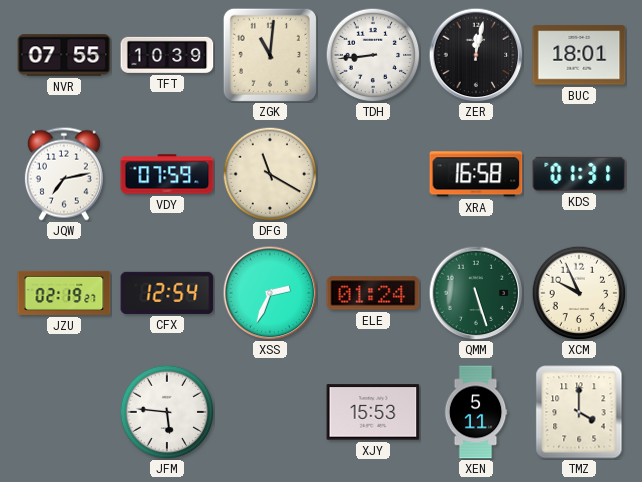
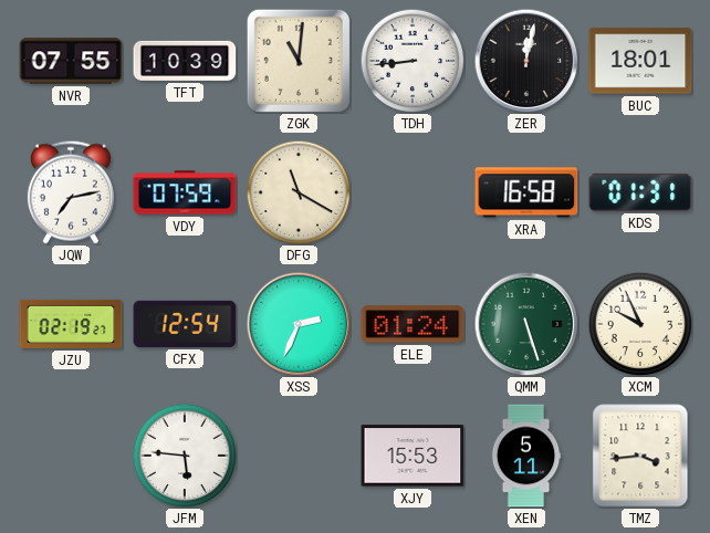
TMZ: 4:00 -> 3:44 (640, 456)
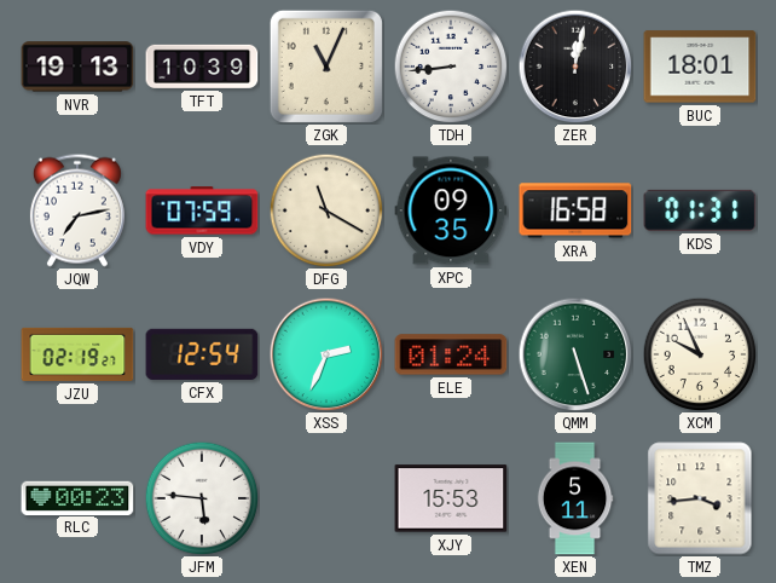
NVR: 07:55 -> 19:13 (77, 67)
ZGK: 11:01 -> 11:04 (326, 67)
XPC: none -> 09:35 (451, 210)
RLC: none -> 00:23 (77, 497)
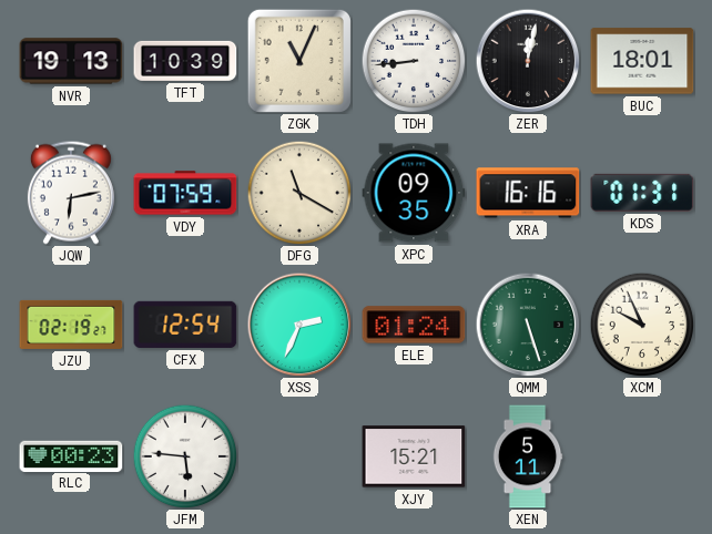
JQW: 7:13 -> 6:13 (71, 193)
XRA: 16:58 -> 16:16 (528, 193)
XJY: 15:53 -> 15:21 (414, 456)
TMZ: 3:44 -> none (700, 498)
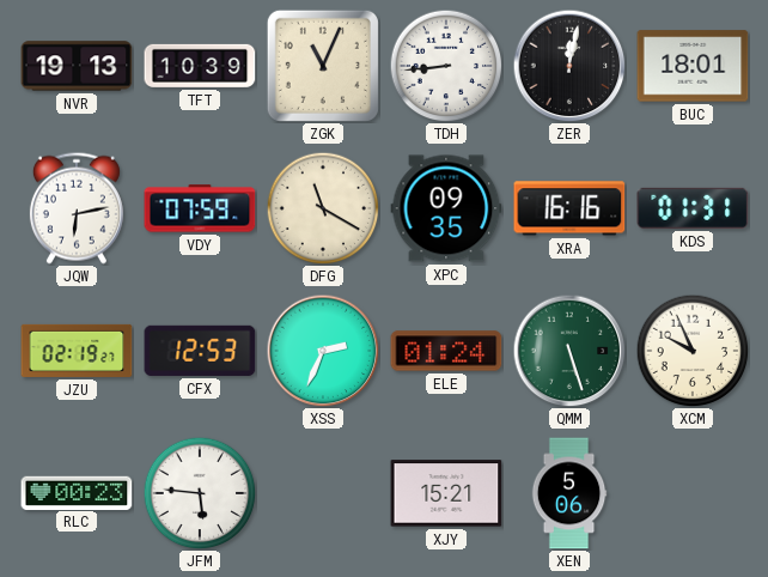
CFX: 12:54 -> 12:53 (200, 351)
XEN: 5:11 -> 5:06 (569, 493)
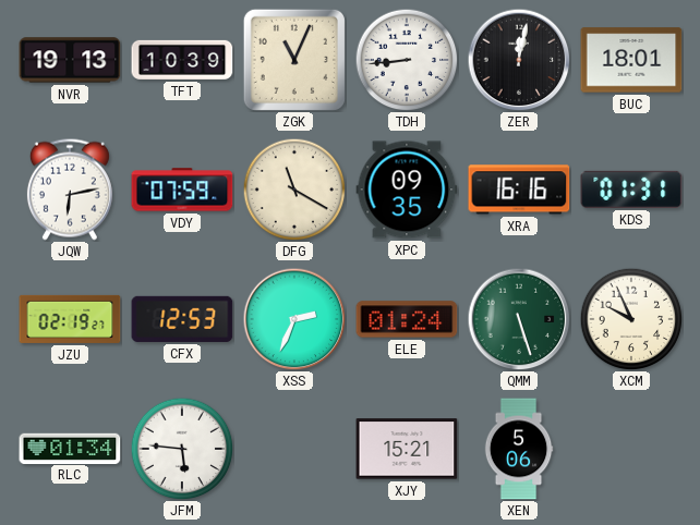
RLC: 00:23 -> 01:34 (70, 448)
